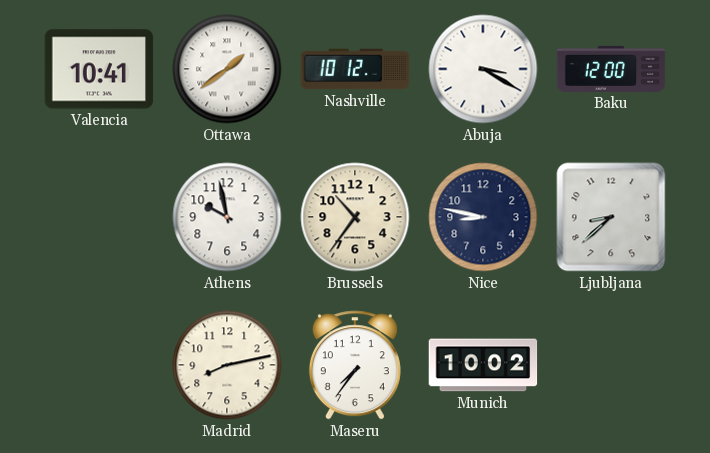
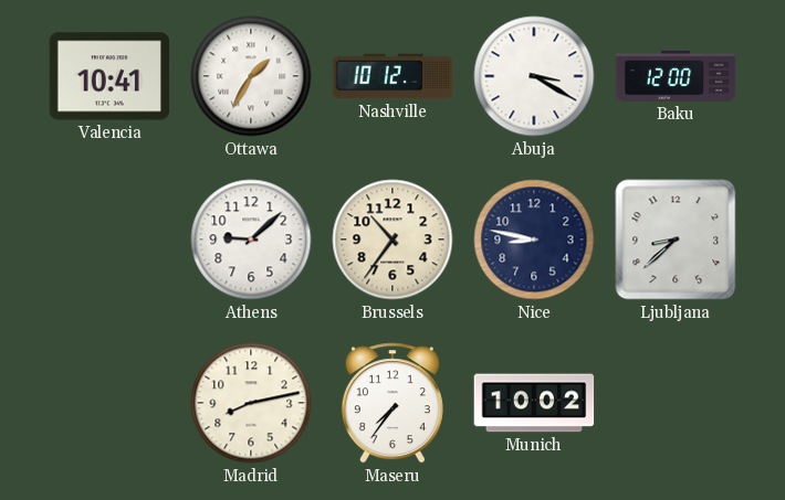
Ottawa: 1:39 -> 1:35 (251, 76)
Athens: 9:58 -> 9:08 (251, 240)
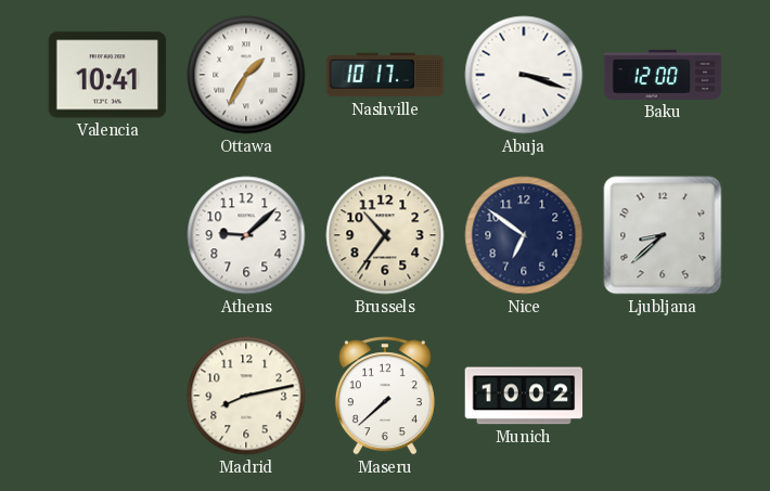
Nashville: 10:12 -> 10:17 (385, 75)
Abuja: 3:20 -> 3:18 (524, 75)
Nice: 8:47 -> 6:51 (524, 235)
Maseru: 7:36 -> 7:38 (385, 396)
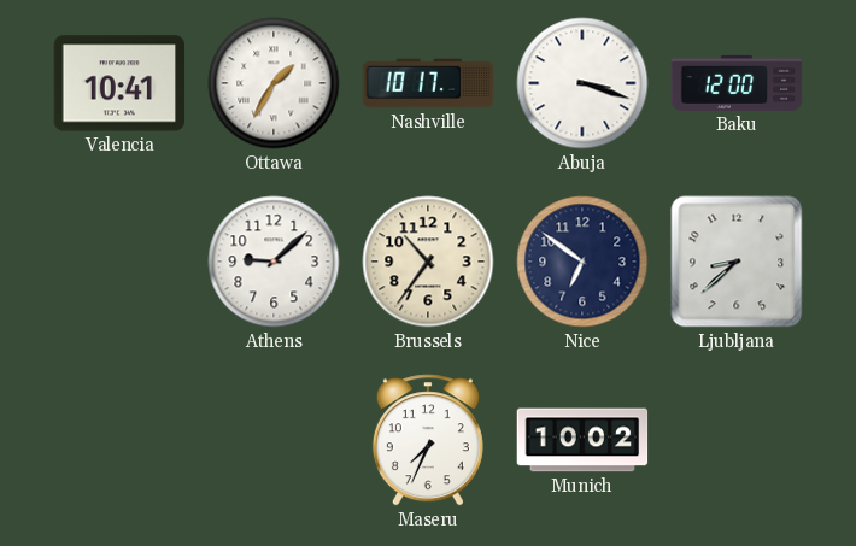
Madrid: 8:13 -> none (246, 396)
Maseru: 7:38 -> 7:34 (428, 440)
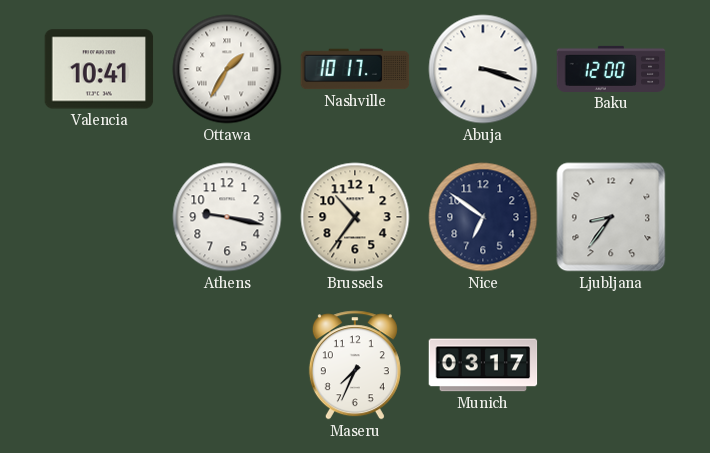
Athens: 9:08 -> 9:17 (227, 217)
Ljubljana: 8:38 -> 8:36 (611, 217)
Munich: 10:02 -> 03:17 (483, 365)
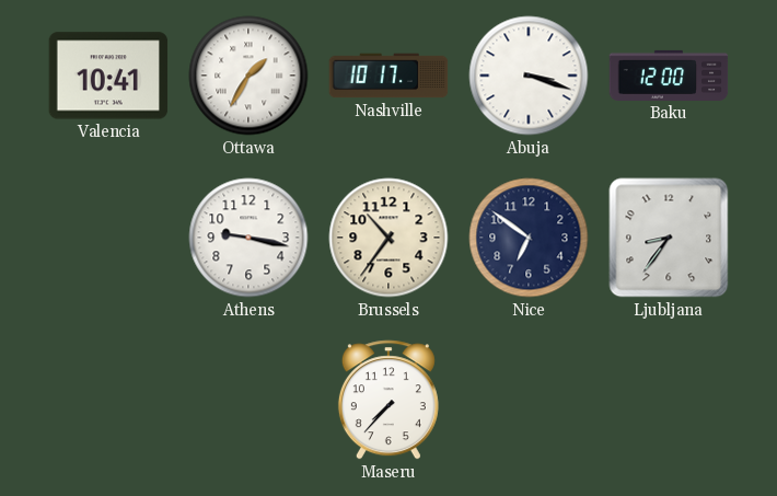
Maseru: 7:34 -> 7:37 (389, 400)
Munich: 03:17 -> none (483, 365)
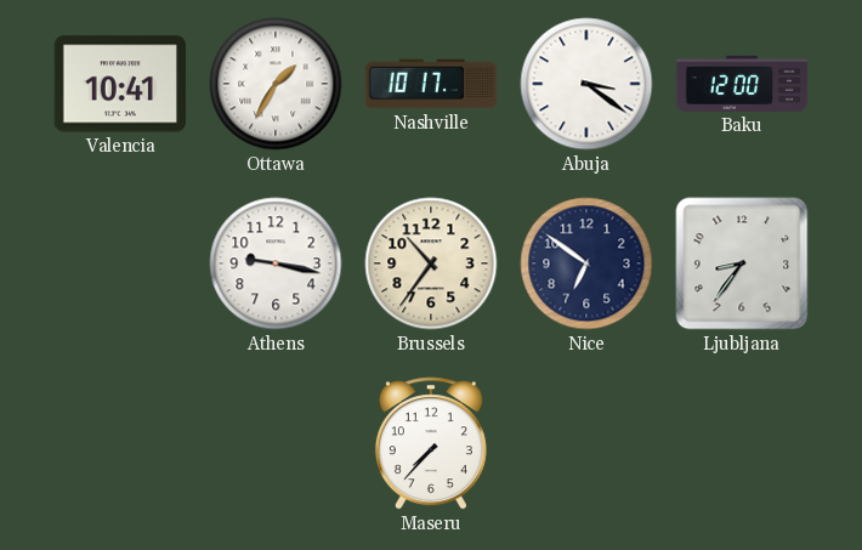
Abuja: 3:18 -> 3:21 (586, 84)
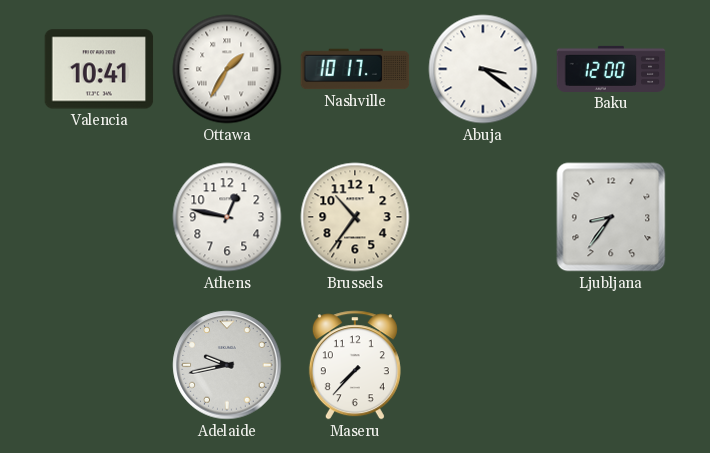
Athens: 9:17 -> 12:47 (227, 217)
Nice: 6:51 -> none (586, 263)
Adelaide: none -> 9:43 (227, 365)
